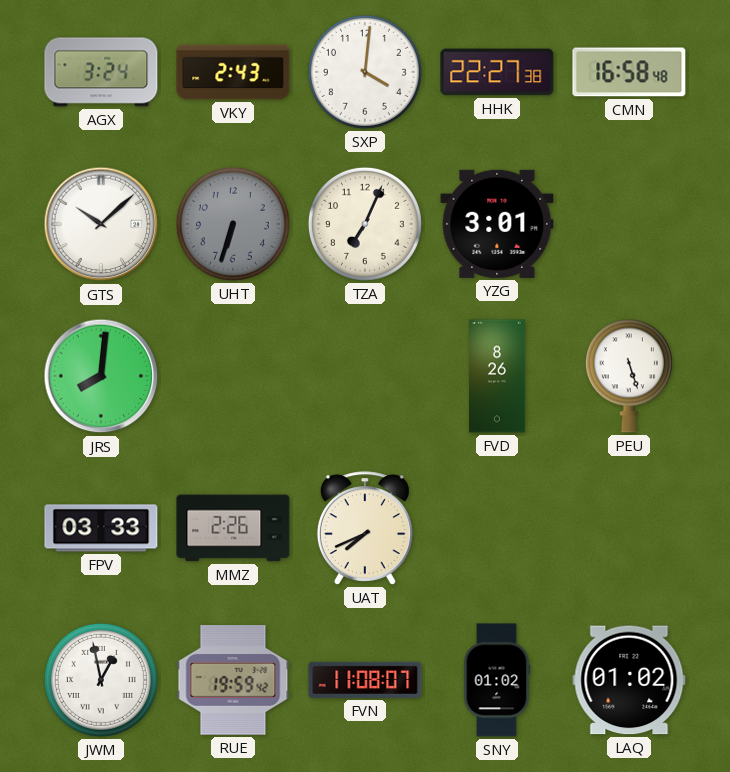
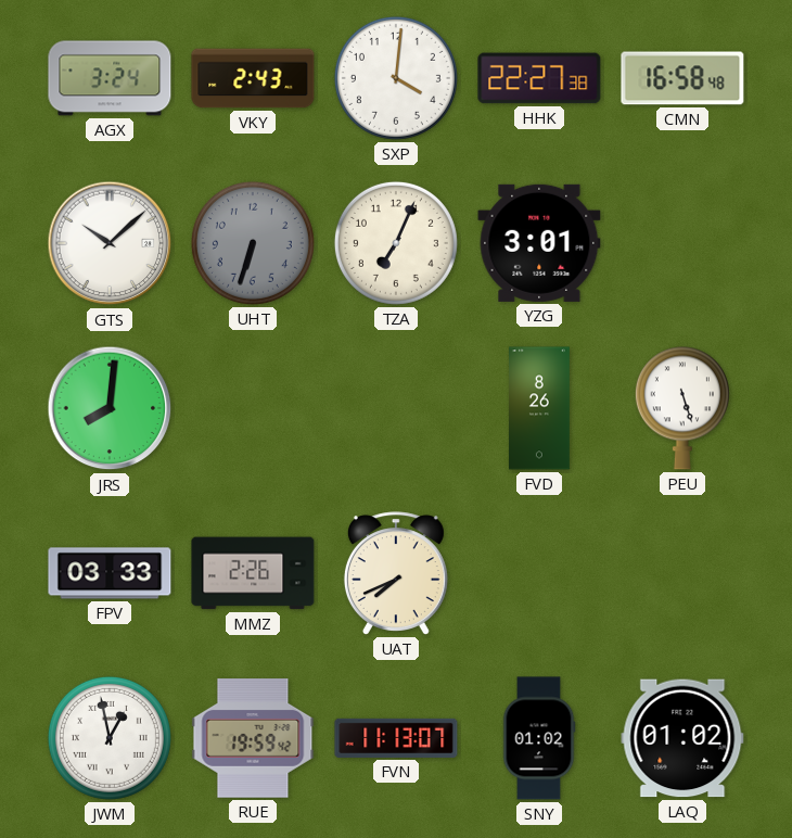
FVN: 11:08 -> 11:13 (396, 738)
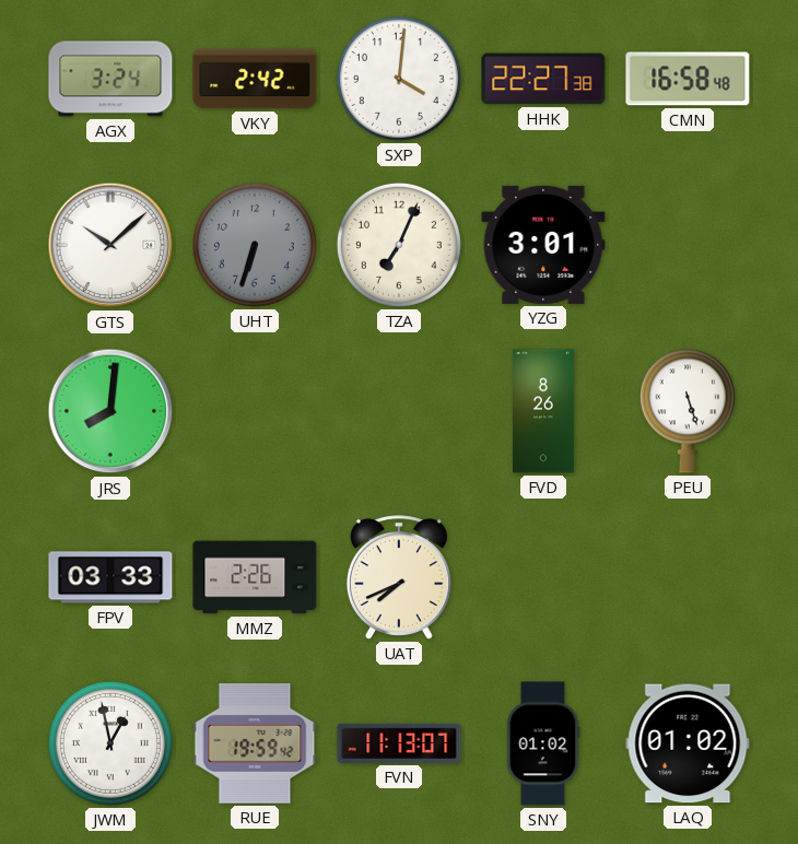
VKY: 2:43 -> 2:42 (255, 79)
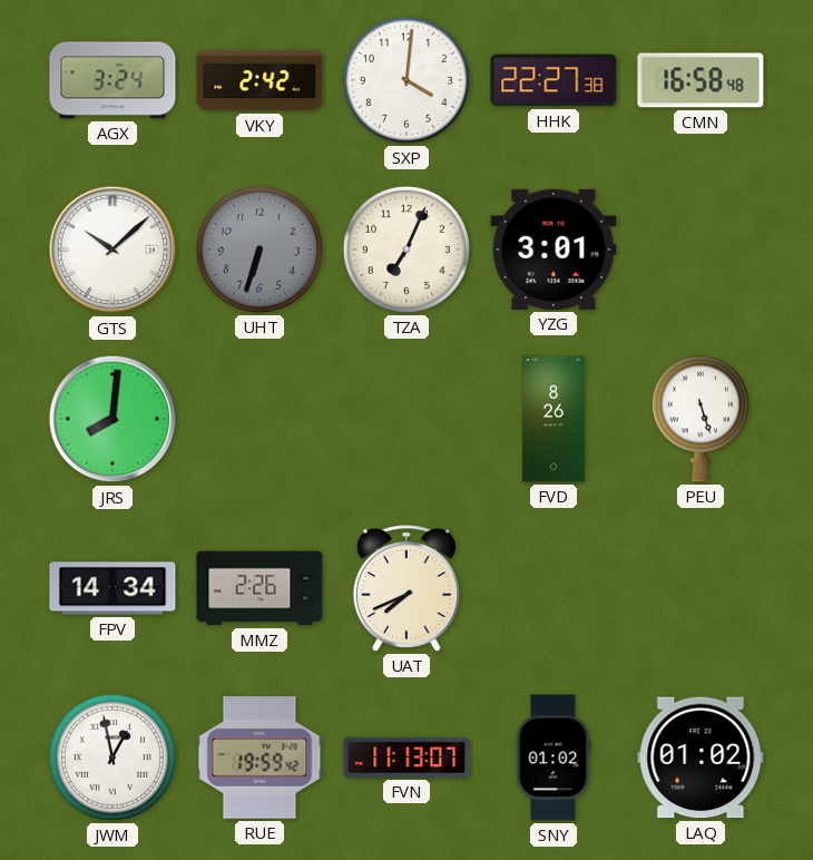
FPV: 03:33 -> 14:34 (112, 588)
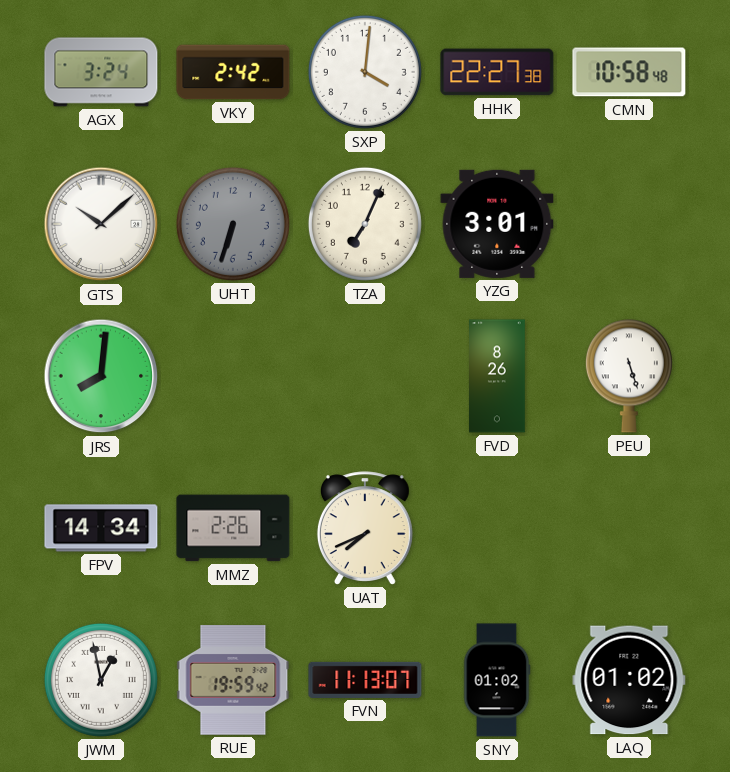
CMN: 16:58 -> 10:58 (629, 72)
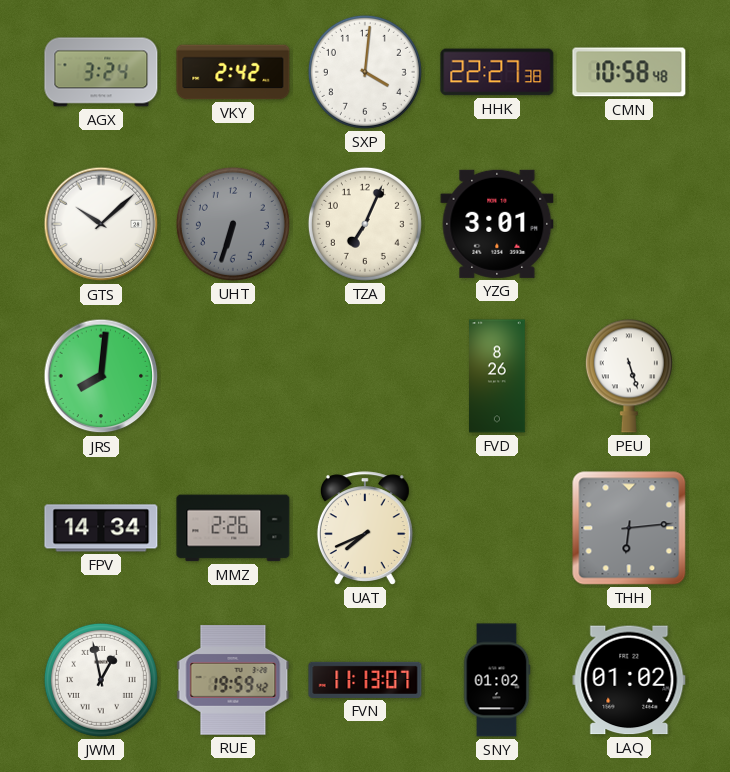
THH: none -> 6:14 (629, 528)
